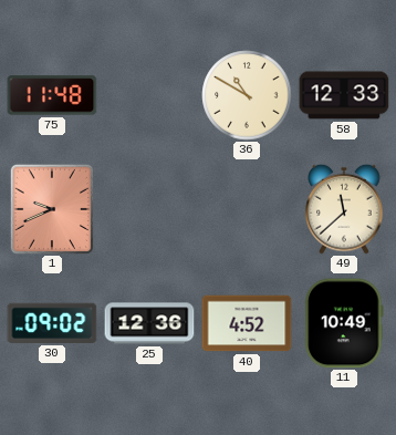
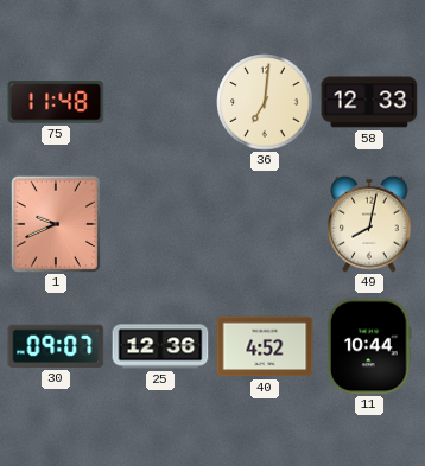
36: 10:50 -> 7:01 (265, 102)
49: 11:38 -> 8:02 (369, 224)
30: 09:02 -> 09:07 (56, 346)
11: 10:49 -> 10:44 (370, 346)
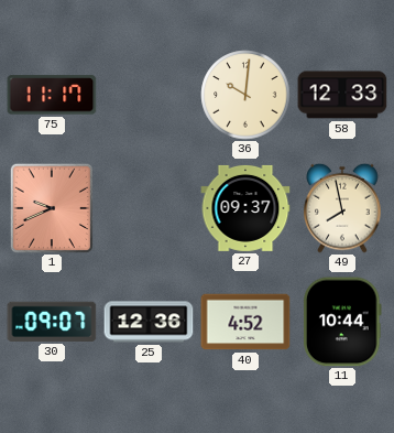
75: 11:48 -> 11:17 (52, 95)
36: 7:01 -> 10:01 (245, 95)
27: none -> 09:37 (245, 208)
49: 8:02 -> 7:58 (342, 208)
